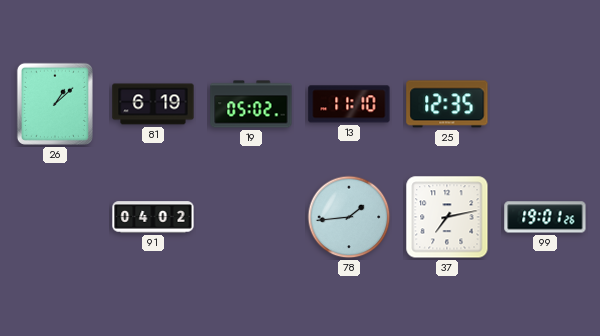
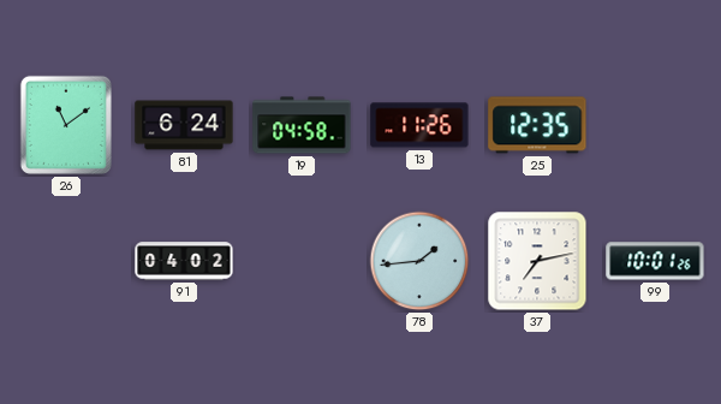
26: 1:08 -> 11:09 (66, 125)
81: 6:19 -> 6:24 (184, 125)
19: 05:02 -> 04:58 (302, 125)
13: 11:10 -> 11:26 (419, 125)
99: 19:01 -> 10:01 (655, 261)
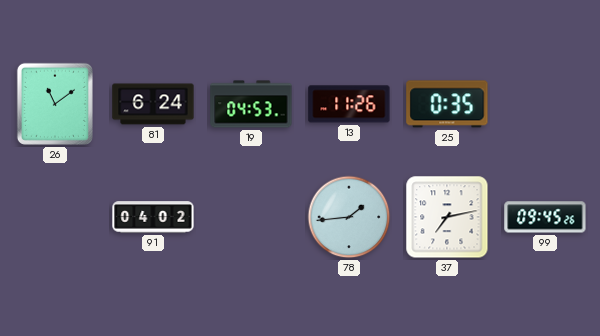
19: 04:58 -> 04:53 (251, 104)
25: 12:35 -> 0:35 (447, 104)
99: 10:01 -> 09:45 (545, 217)
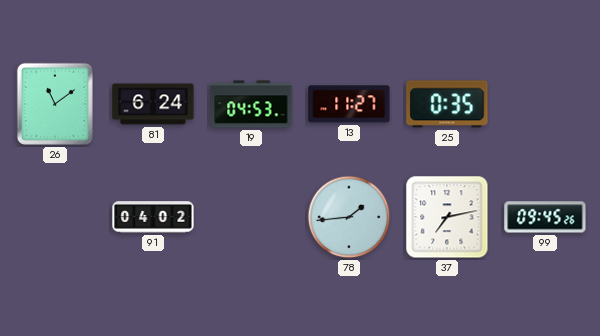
13: 11:26 -> 11:27 (349, 104)
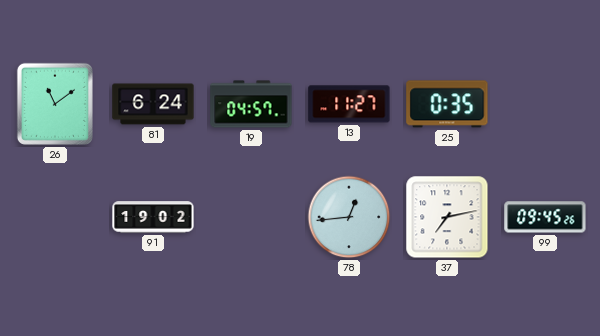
19: 04:53 -> 04:57 (251, 104)
91: 04:02 -> 19:02 (153, 217)
78: 1:44 -> 12:44 (349, 217)
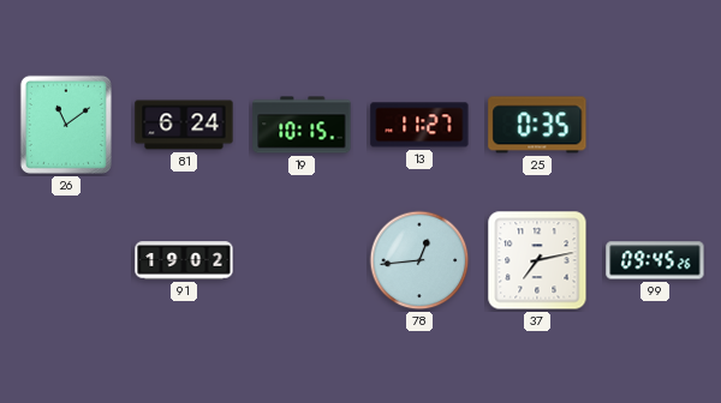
19: 04:57 -> 10:15 (302, 125)
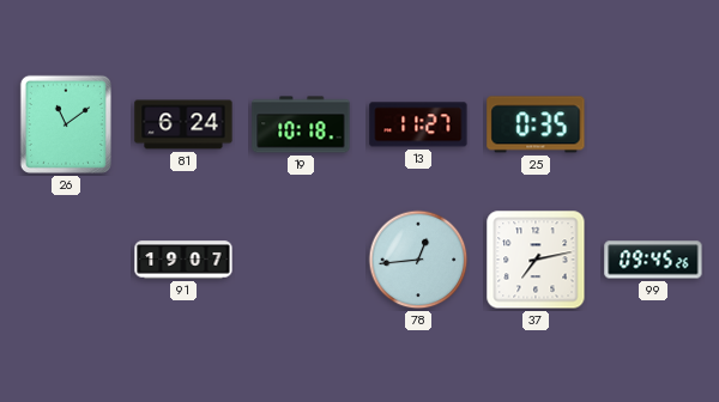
19: 10:15 -> 10:18 (301, 124)
91: 19:02 -> 19:07 (183, 260)
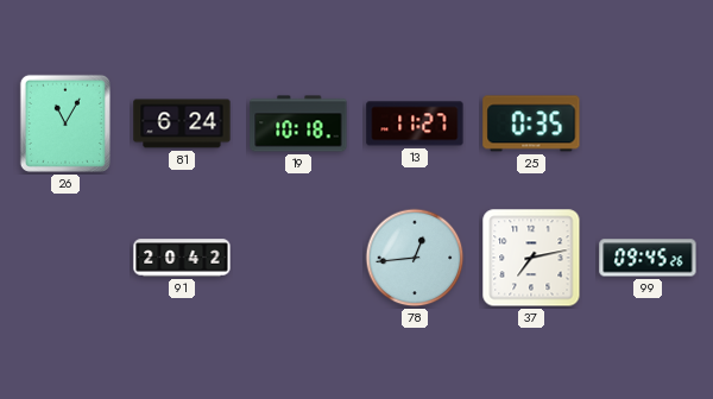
26: 11:09 -> 11:05 (65, 123)
91: 19:07 -> 20:42 (182, 258)
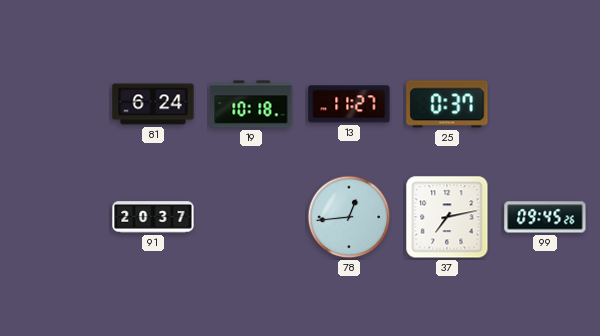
26: 11:05 -> none (65, 123)
25: 0:35 -> 0:37 (447, 104)
91: 20:42 -> 20:37 (153, 217)
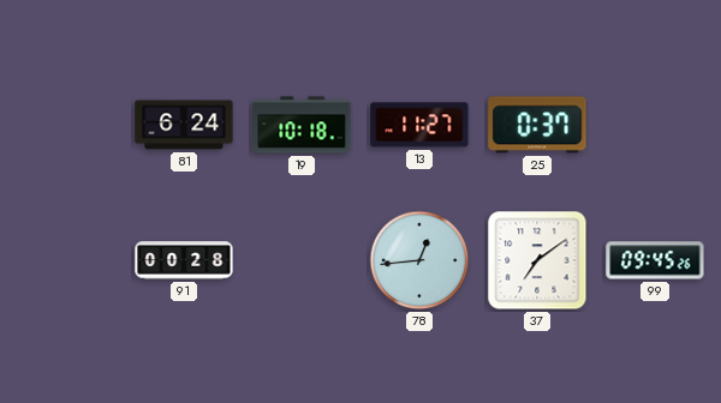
91: 20:37 -> 00:28 (184, 260)
37: 7:13 -> 7:09 (537, 260)
